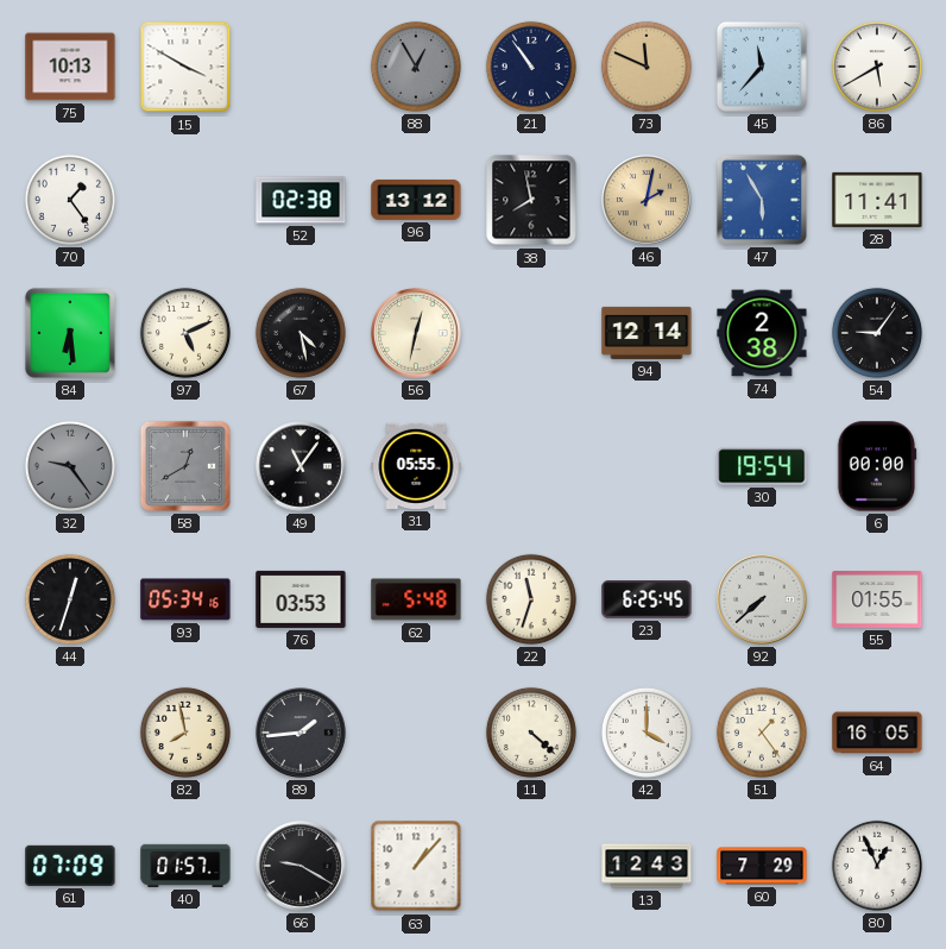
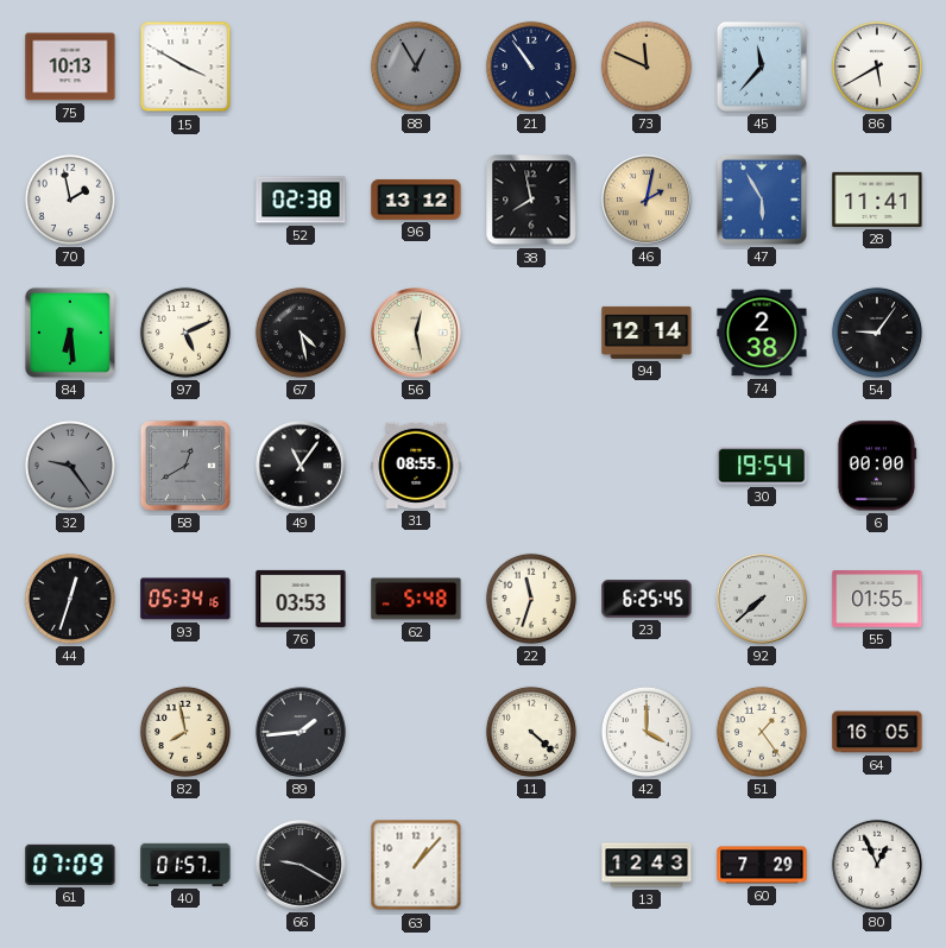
70: 1:24 -> 1:58 (70, 200)
56: 12:32 -> 12:28 (416, 333)
31: 05:55 -> 08:55 (416, 466)
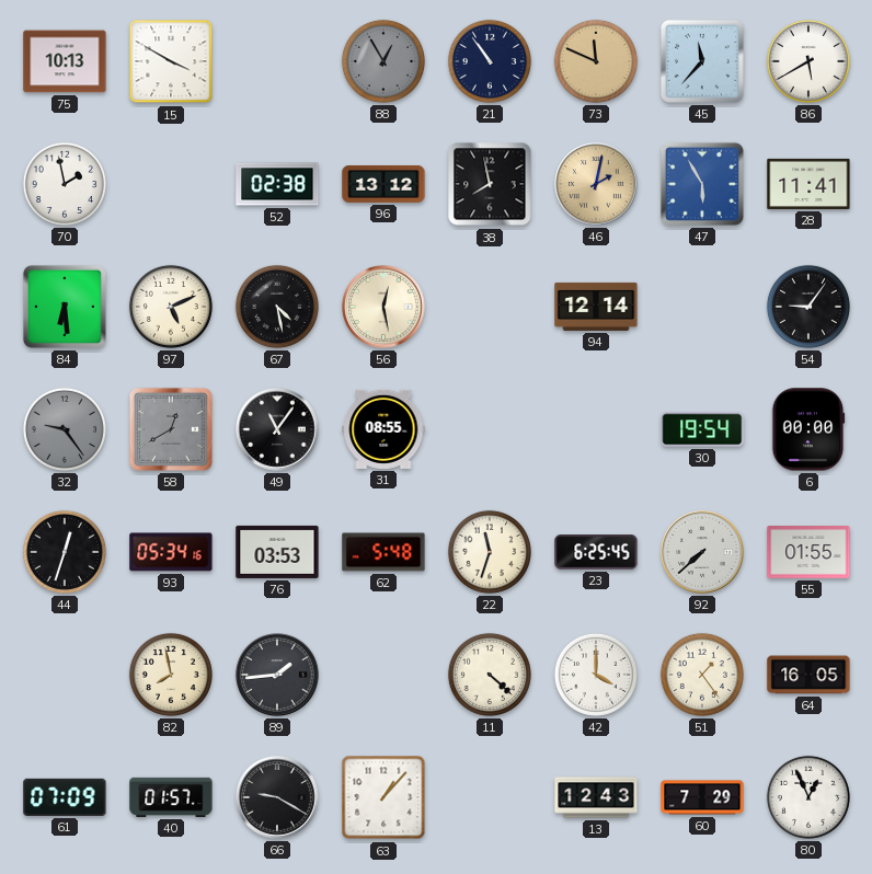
74: 2:38 -> none (762, 333)
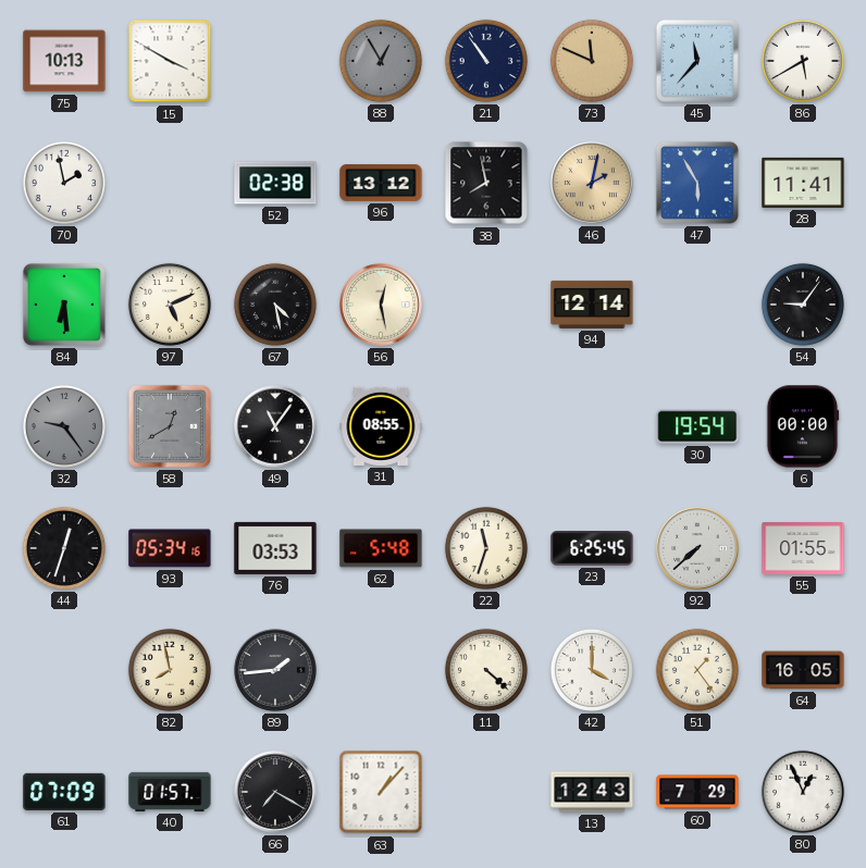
66: 9:20 -> 7:20 (275, 792)
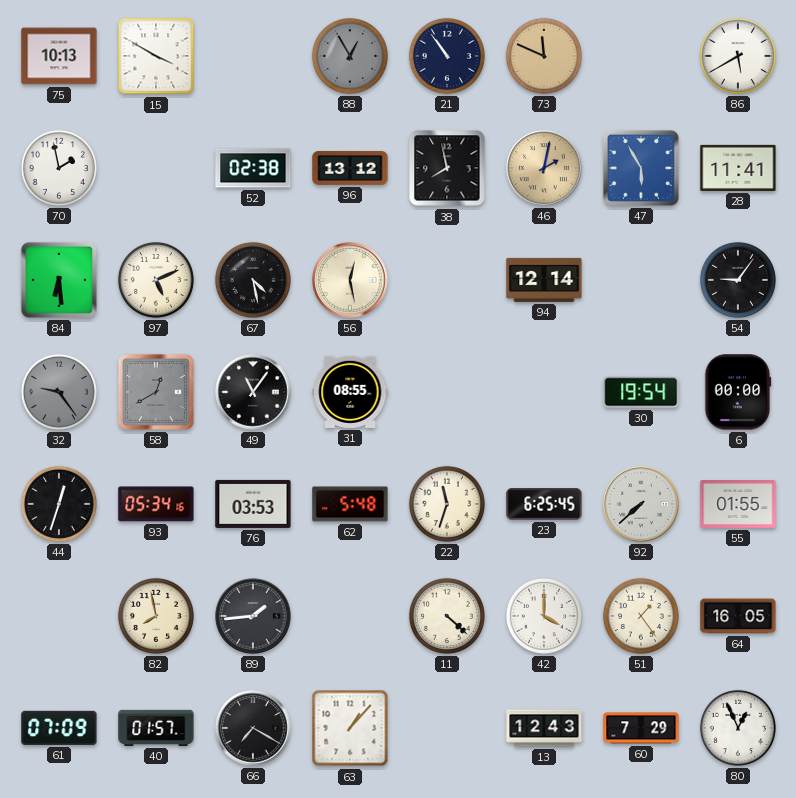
45: 11:37 -> none (697, 61)
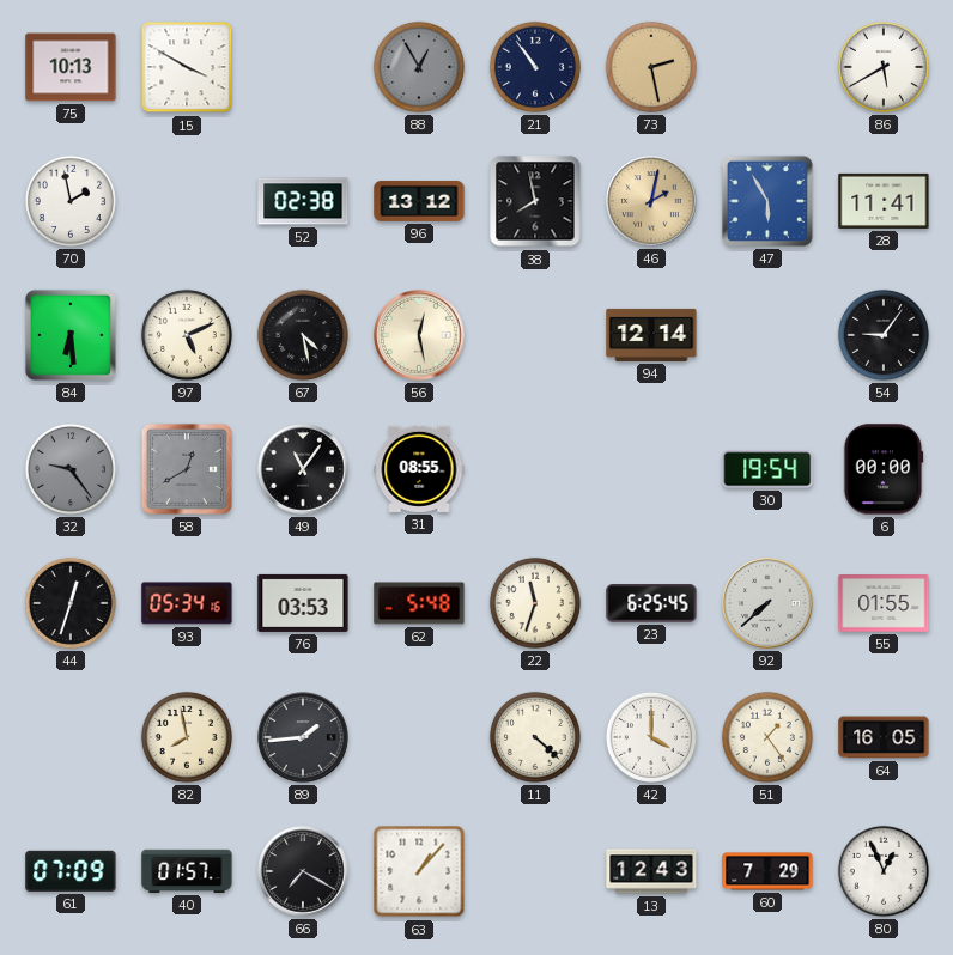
73: 11:49 -> 2:28 (651, 67)
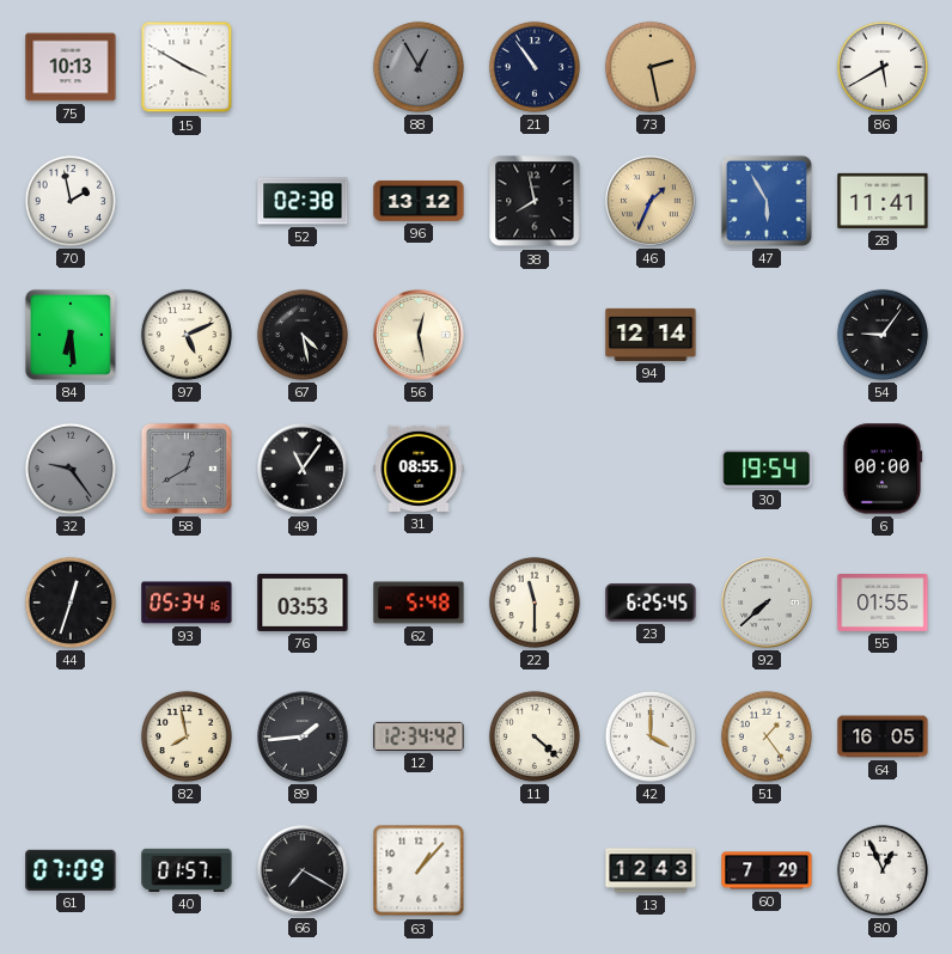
46: 2:02 -> 1:34 (651, 201)
22: 11:33 -> 11:30 (535, 603)
12: none -> 12:34 (419, 736)
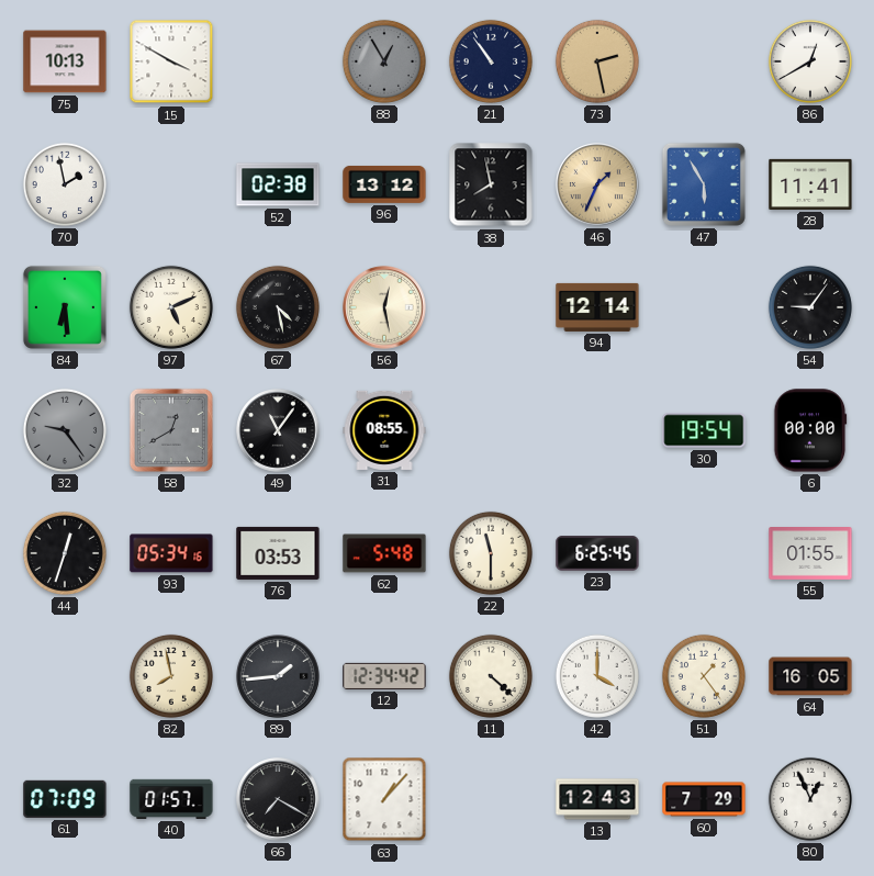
86: 5:40 -> 12:40 (810, 61)
92: 7:38 -> none (767, 603)
